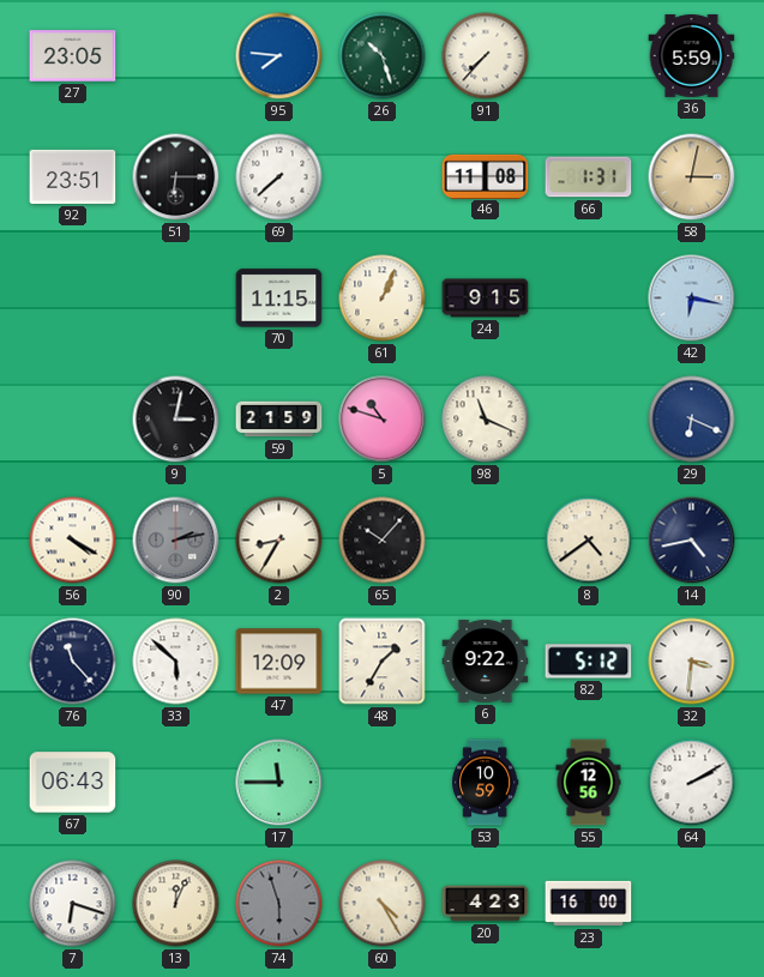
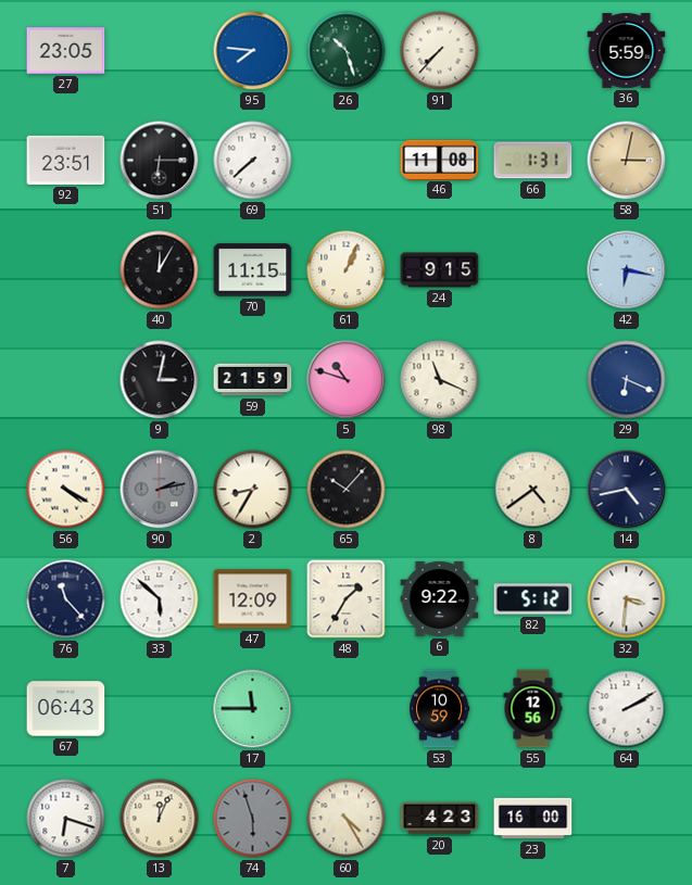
40: none -> 12:05 (160, 270)
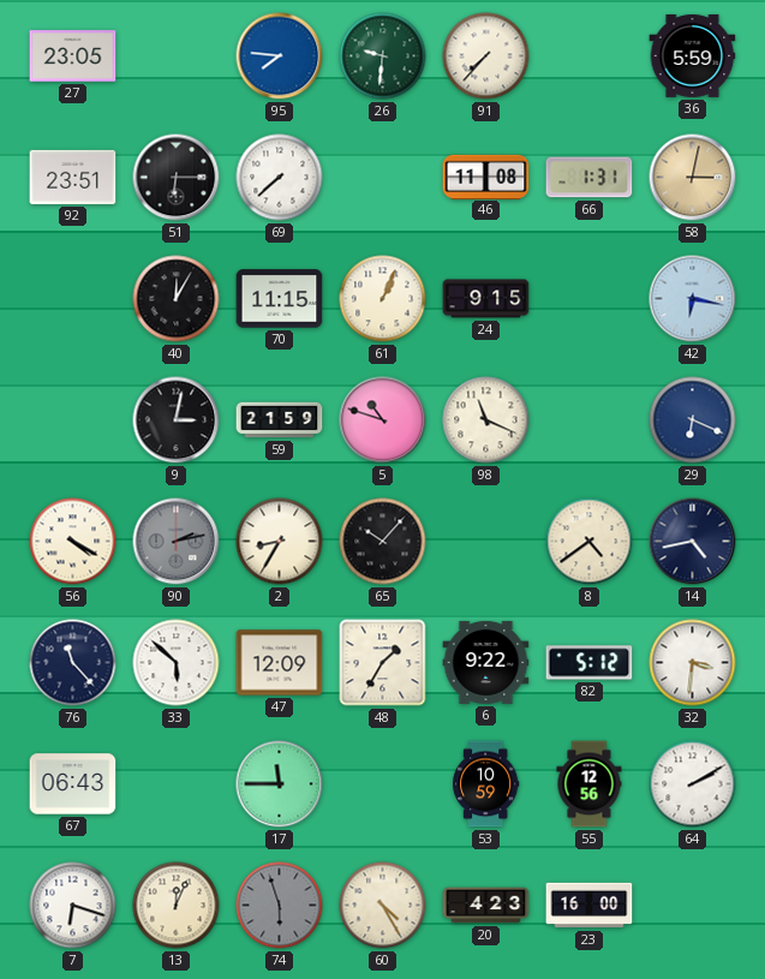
26: 10:27 -> 9:31 (383, 56)
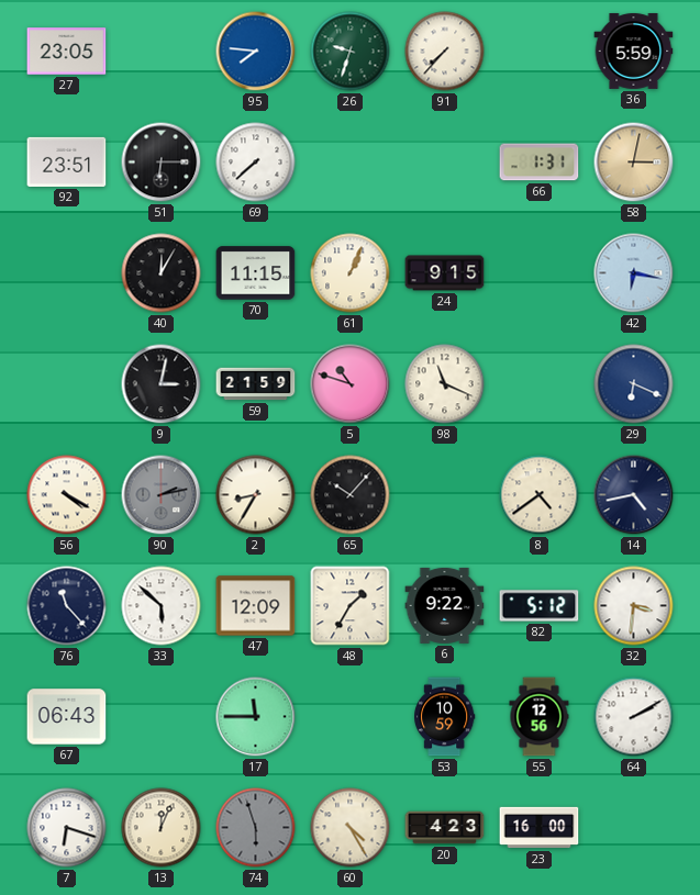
26: 9:31 -> 9:33 (351, 52)
46: 11:08 -> none (486, 177)
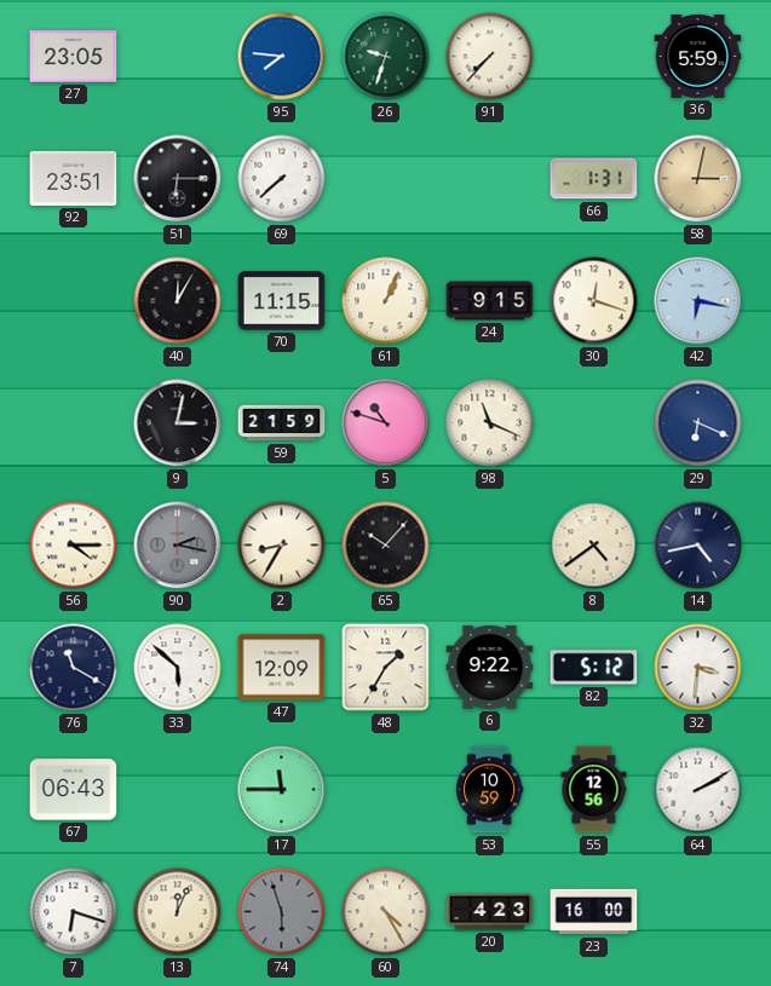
30: none -> 12:18 (594, 301)
56: 4:20 -> 4:15 (74, 546)
90: 2:13 -> 2:17 (178, 546)
76: 11:23 -> 11:20 (74, 668)
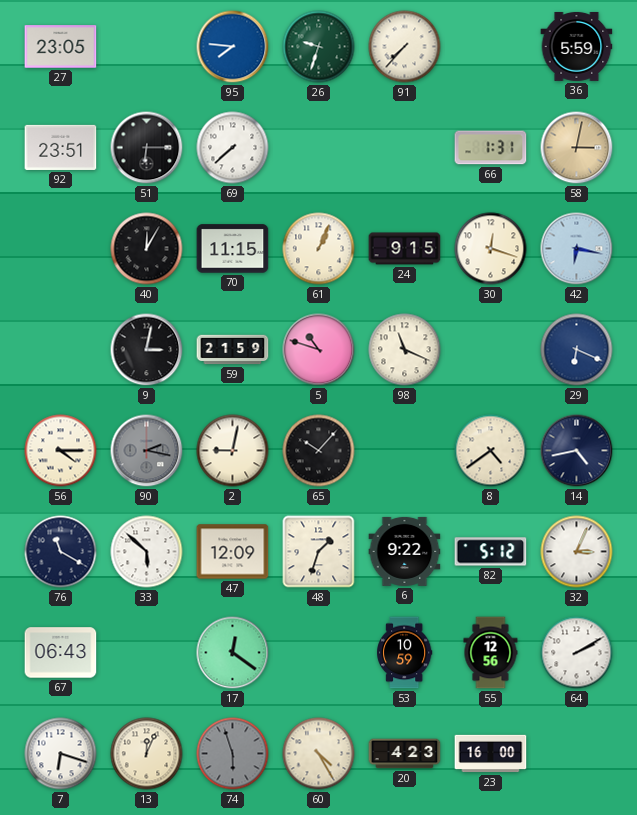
2: 8:35 -> 9:02 (233, 451)
48: 1:35 -> 1:33 (319, 552)
32: 3:31 -> 3:04 (577, 552)
17: 11:45 -> 12:21 (233, 653)
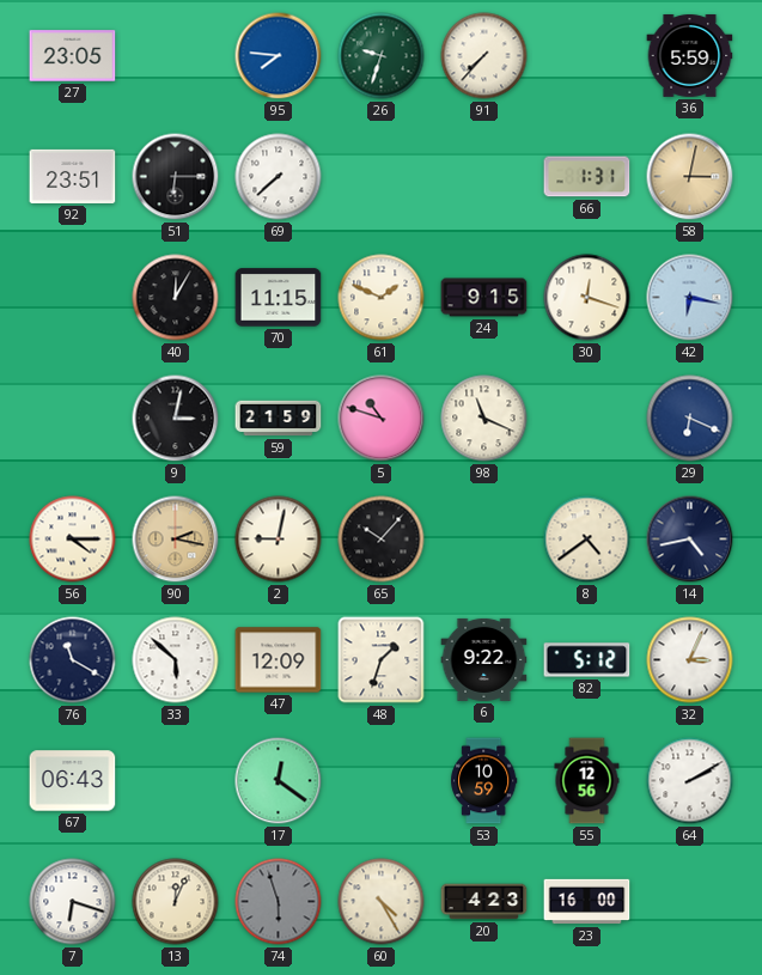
61: 1:04 -> 1:49 (382, 298)
90 dial: grey -> champagne (176, 540)
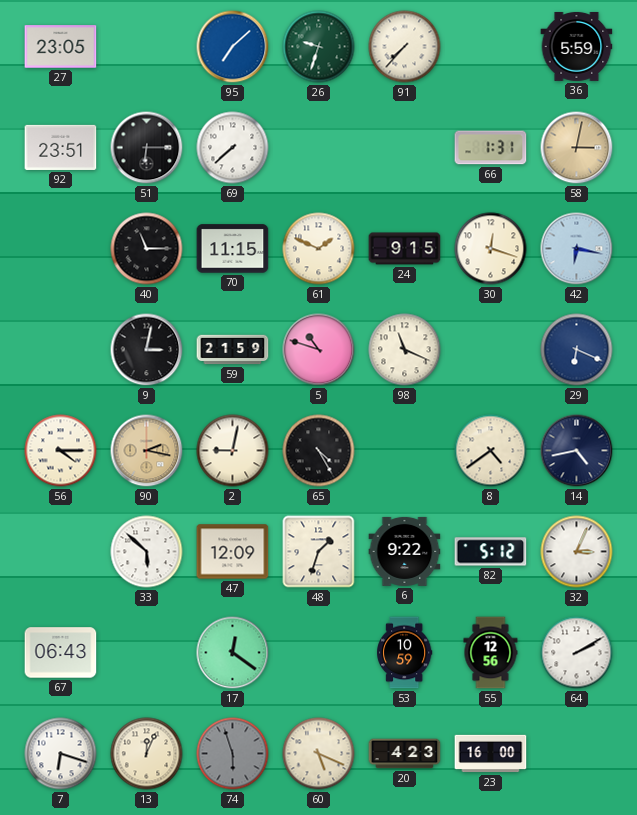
95: 7:46 -> 7:08 (233, 47)
40: 12:05 -> 11:15 (147, 249)
65: 10:07 -> 4:25 (319, 451)
76: 11:20 -> none (73, 660)
60: 4:25 -> 5:19 (319, 754)
